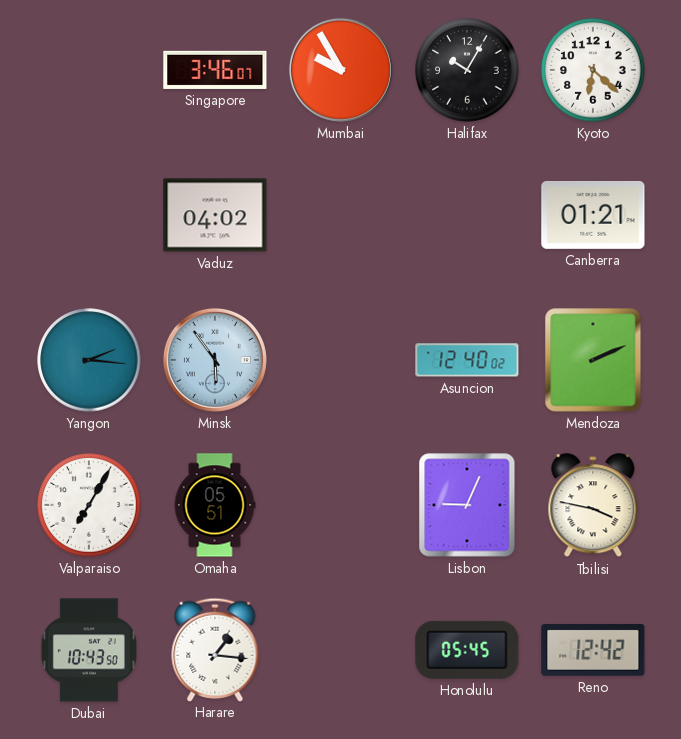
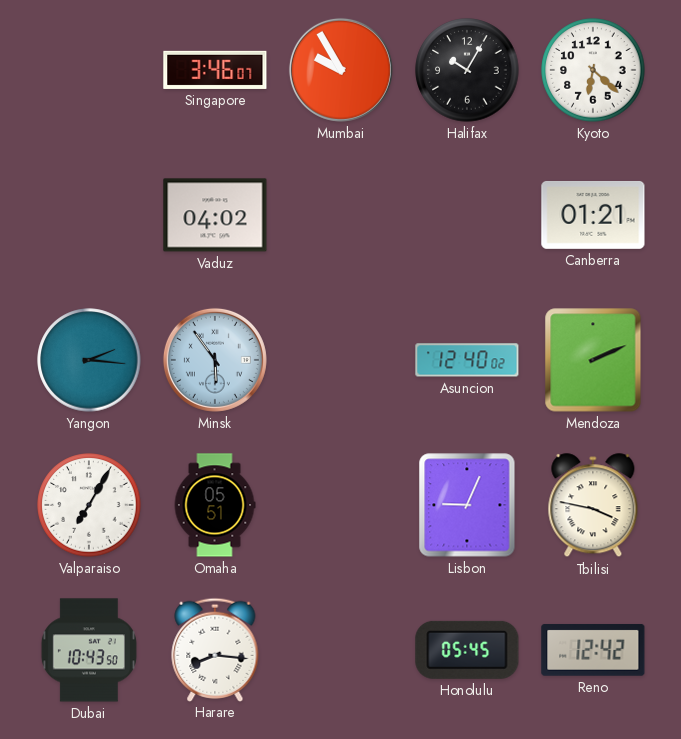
Harare: 1:16 -> 8:16 (215, 649)
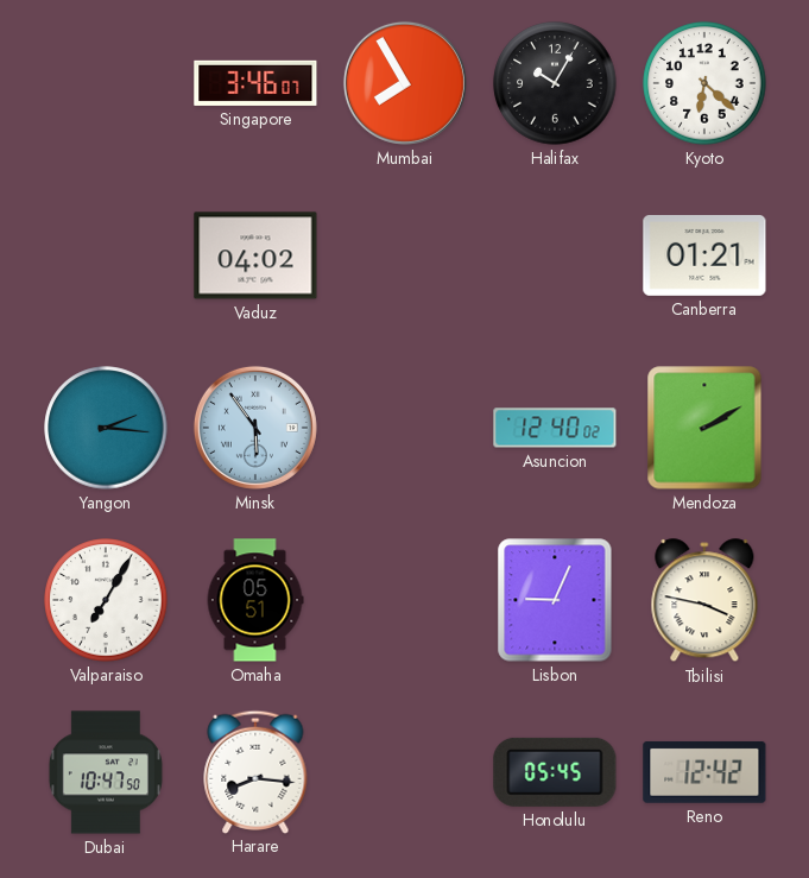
Mumbai: 9:55 -> 7:55 (405, 83)
Mendoza: 2:11 -> 2:10 (704, 428)
Dubai: 10:43 -> 10:47 (106, 772)
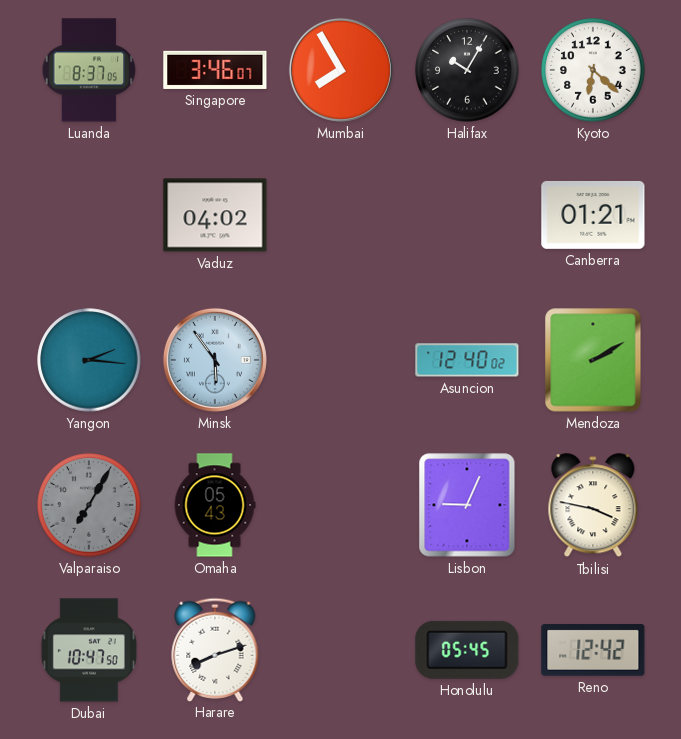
Luanda: none -> 8:37 (89, 70)
Valparaiso dial: white -> grey (89, 505)
Omaha: 05:51 -> 05:43 (215, 505)
Harare: 8:16 -> 8:12 (215, 649)
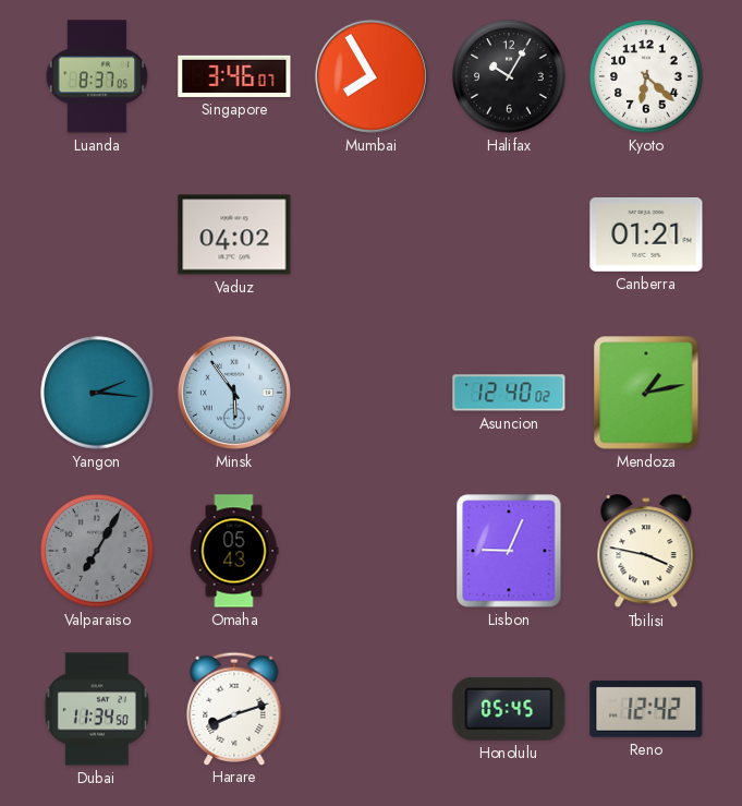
Mendoza: 2:10 -> 1:13 (646, 393)
Dubai: 10:47 -> 11:34 (97, 709)
